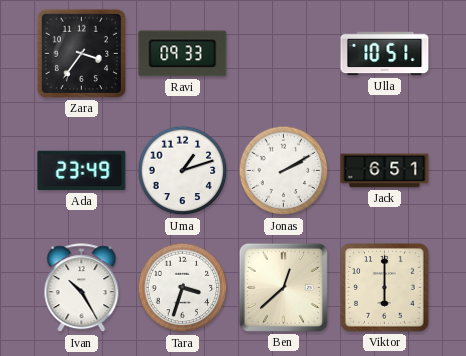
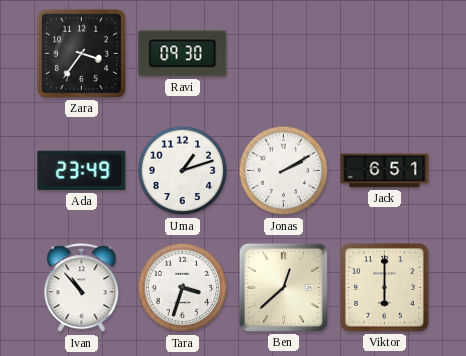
Ravi: 09:33 -> 09:30 (183, 54)
Ulla: 10:51 -> none (385, 54)
Ivan: 10:25 -> 10:53 (82, 288)
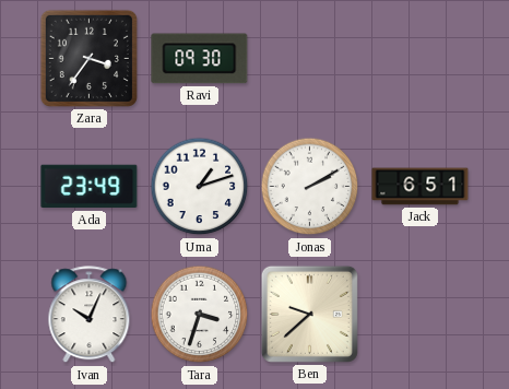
Ivan: 10:53 -> 10:04 (90, 315)
Ben: 12:38 -> 9:38 (309, 314)
Viktor: 6:00 -> none (385, 288)
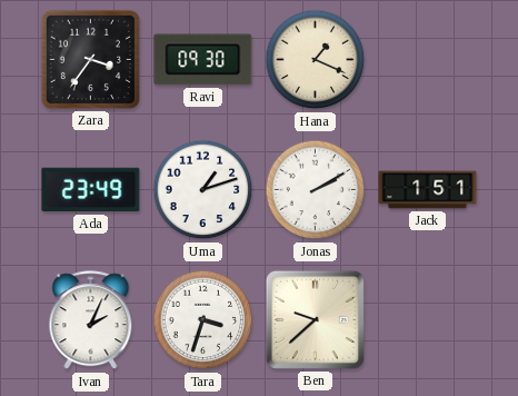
Hana: none -> 1:19 (316, 60)
Jack: 6:51 -> 1:51 (428, 190)
Ivan: 10:04 -> 2:04 (91, 320)
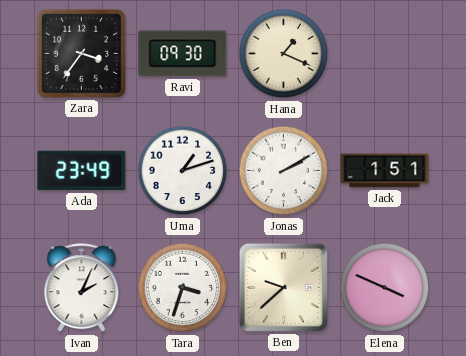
Elena: none -> 3:49 (385, 288)
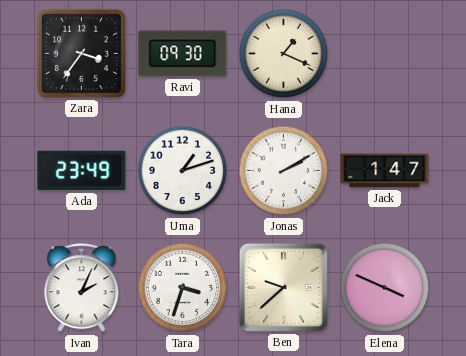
Jack: 1:51 -> 1:47 (385, 171)
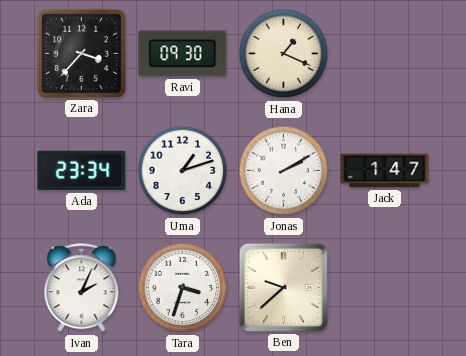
Zara: 3:36 -> 3:37 (81, 53)
Ada: 23:49 -> 23:34 (82, 171)
Elena: 3:49 -> none (385, 288)
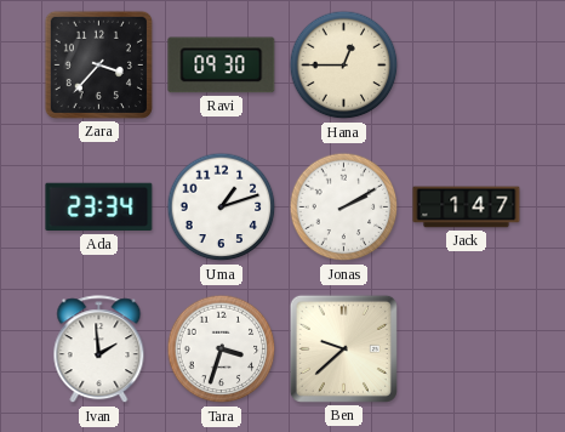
Hana: 1:19 -> 12:45 (344, 66)
Ivan: 2:04 -> 1:59 (99, 349)
